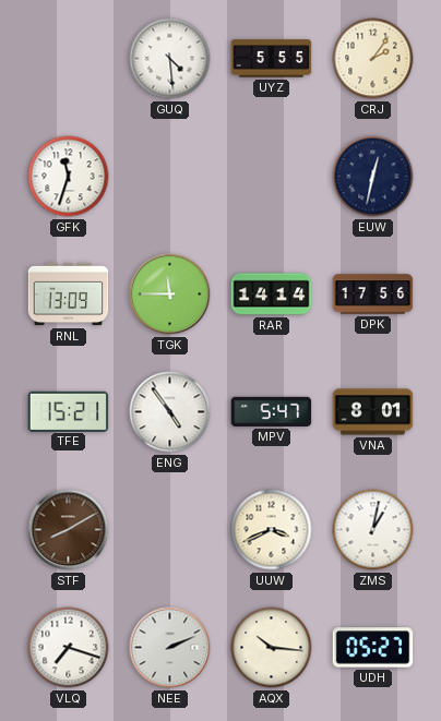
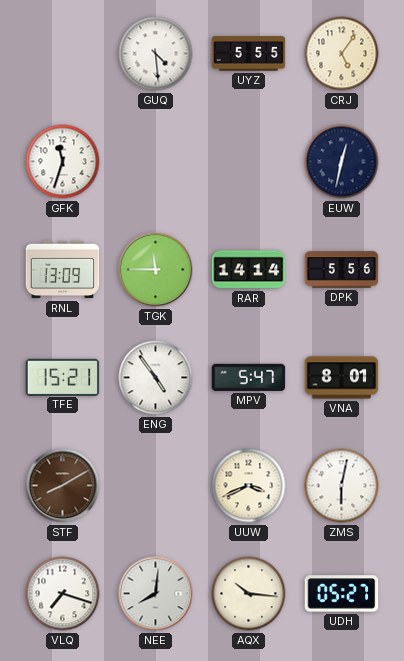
CRJ: 2:06 -> 5:06 (342, 54)
DPK: 17:56 -> 5:56 (342, 270)
ZMS: 1:02 -> 6:02 (342, 486)
NEE: 2:11 -> 8:01 (156, 594)
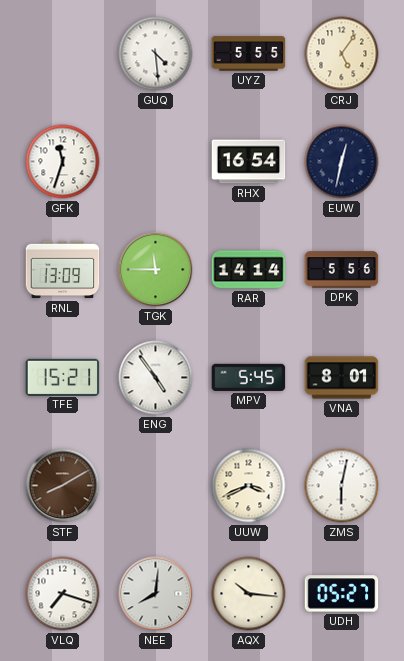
RHX: none -> 16:54 (249, 162)
MPV: 5:47 -> 5:45 (249, 377)
